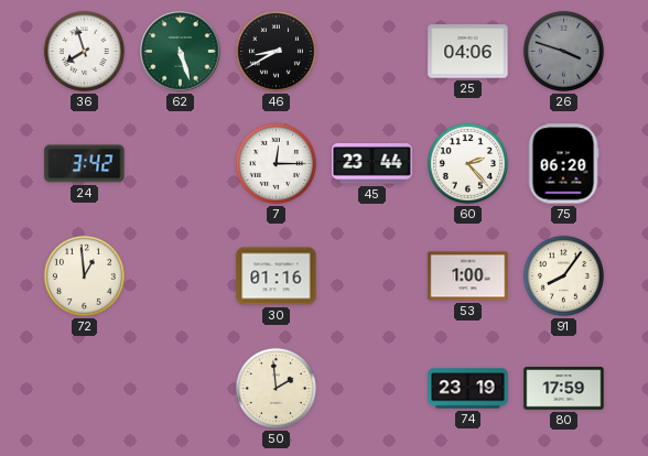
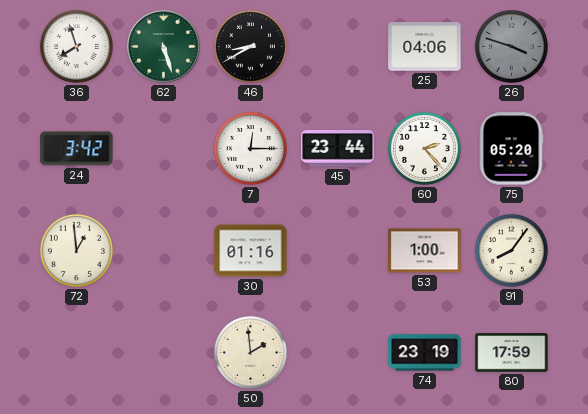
75: 06:20 -> 05:20 (511, 149)
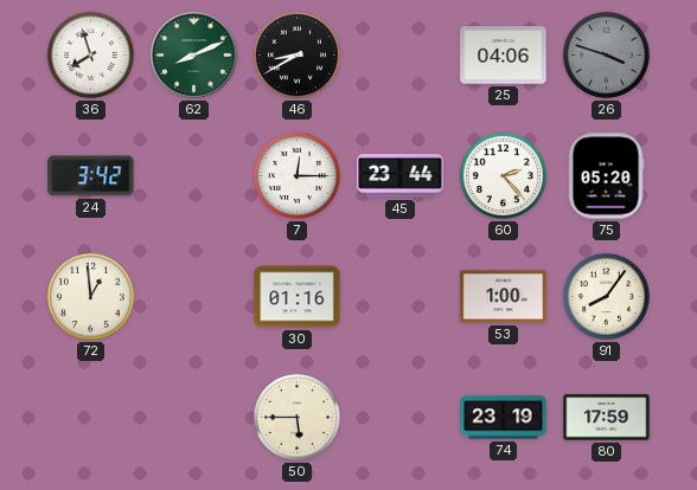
62: 5:27 -> 8:11 (194, 56)
50: 1:59 -> 5:45 (296, 417)
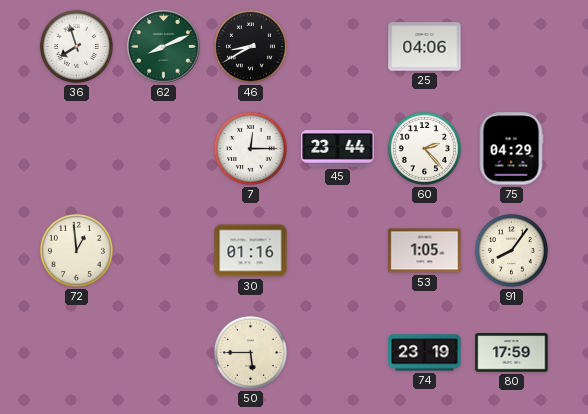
26: 3:48 -> none (606, 54)
24: 3:42 -> none (91, 176)
75: 05:20 -> 04:29 (511, 149)
53: 1:00 -> 1:05 (425, 251)
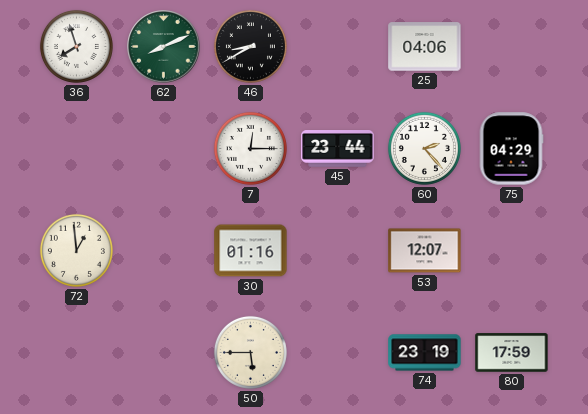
53: 1:05 -> 12:07 (425, 251)
91: 8:06 -> none (511, 250)
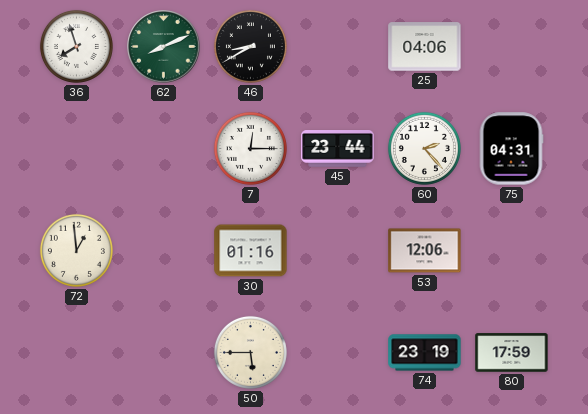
75: 04:29 -> 04:31 (511, 149)
53: 12:07 -> 12:06 (425, 251)
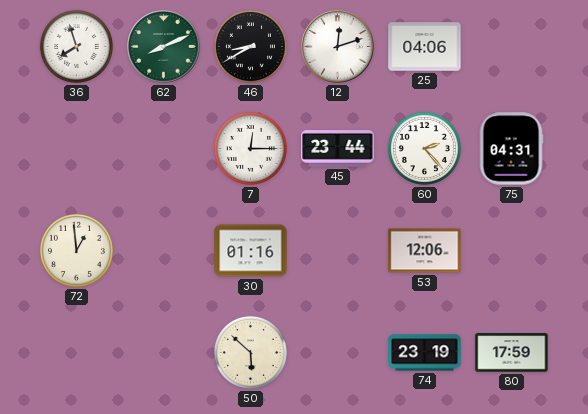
12: none -> 12:12 (338, 47)
50: 5:45 -> 5:52 (250, 352)
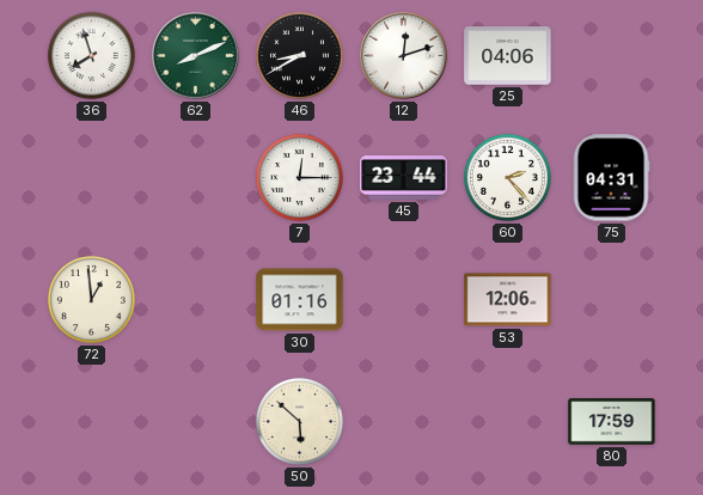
74: 23:19 -> none (425, 353)
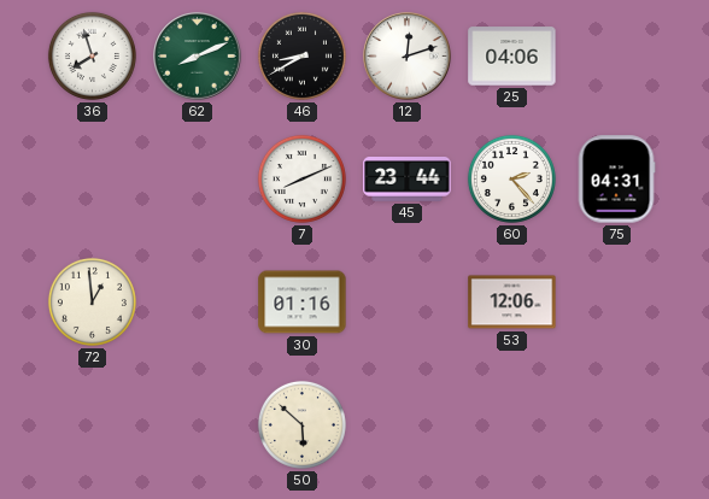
7: 12:15 -> 8:11 (301, 178)
80: 17:59 -> none (612, 422)
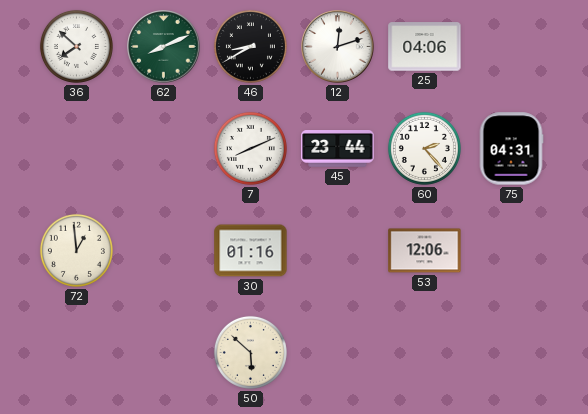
36: 7:57 -> 7:52 (76, 46)
